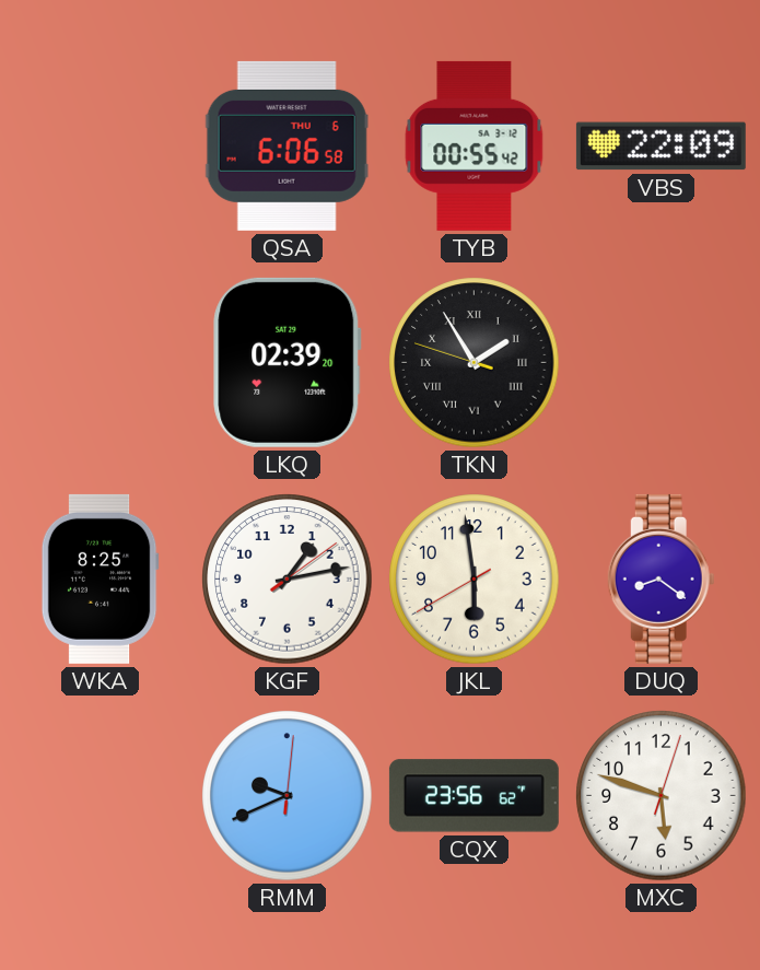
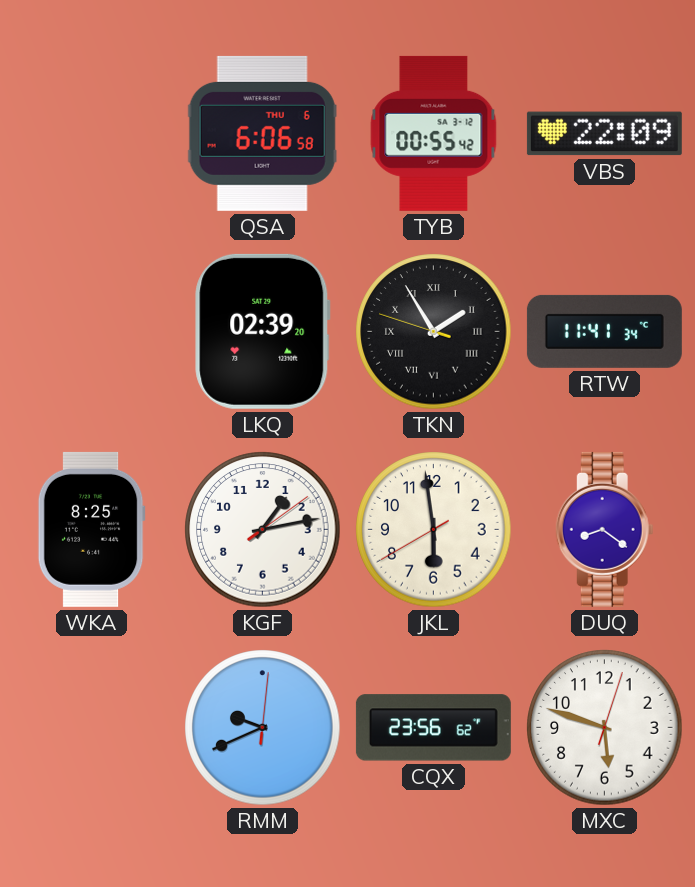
RTW: none -> 11:41 (604, 331)
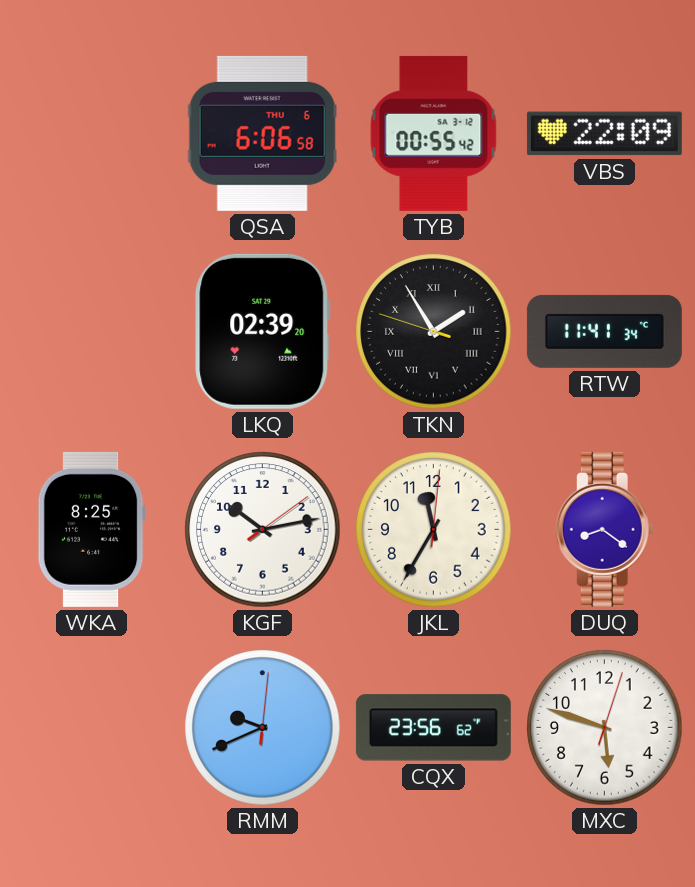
KGF: 1:13 -> 10:13 (263, 530)
JKL: 5:58 -> 11:35 (434, 530)
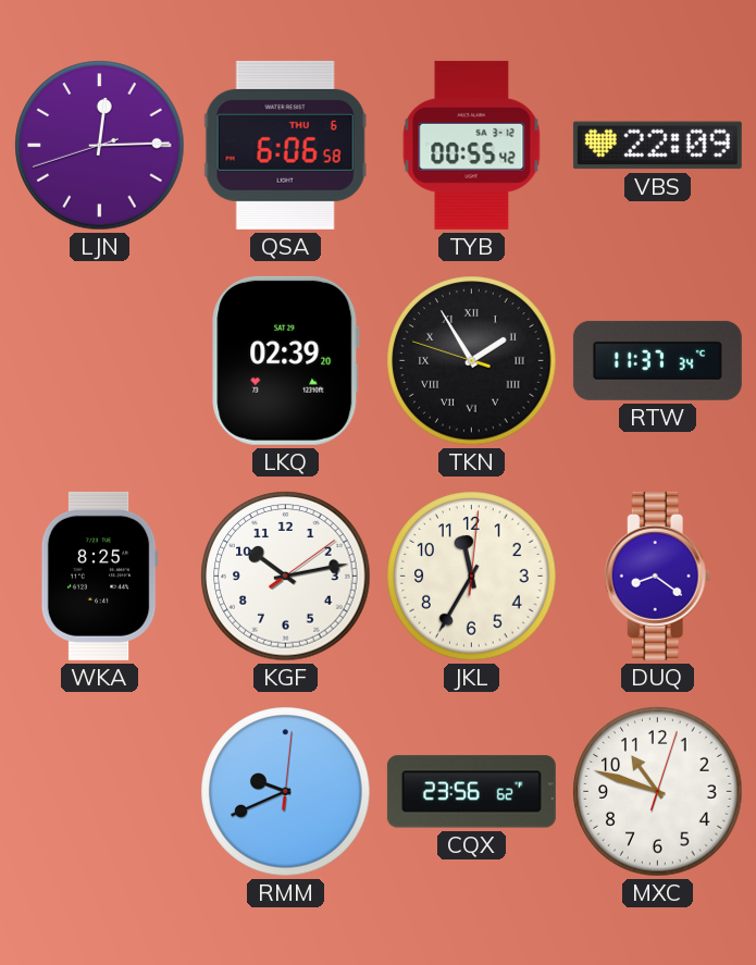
LJN: none -> 12:14 (100, 146)
RTW: 11:41 -> 11:37 (657, 360)
MXC: 5:48 -> 10:48 (658, 792)
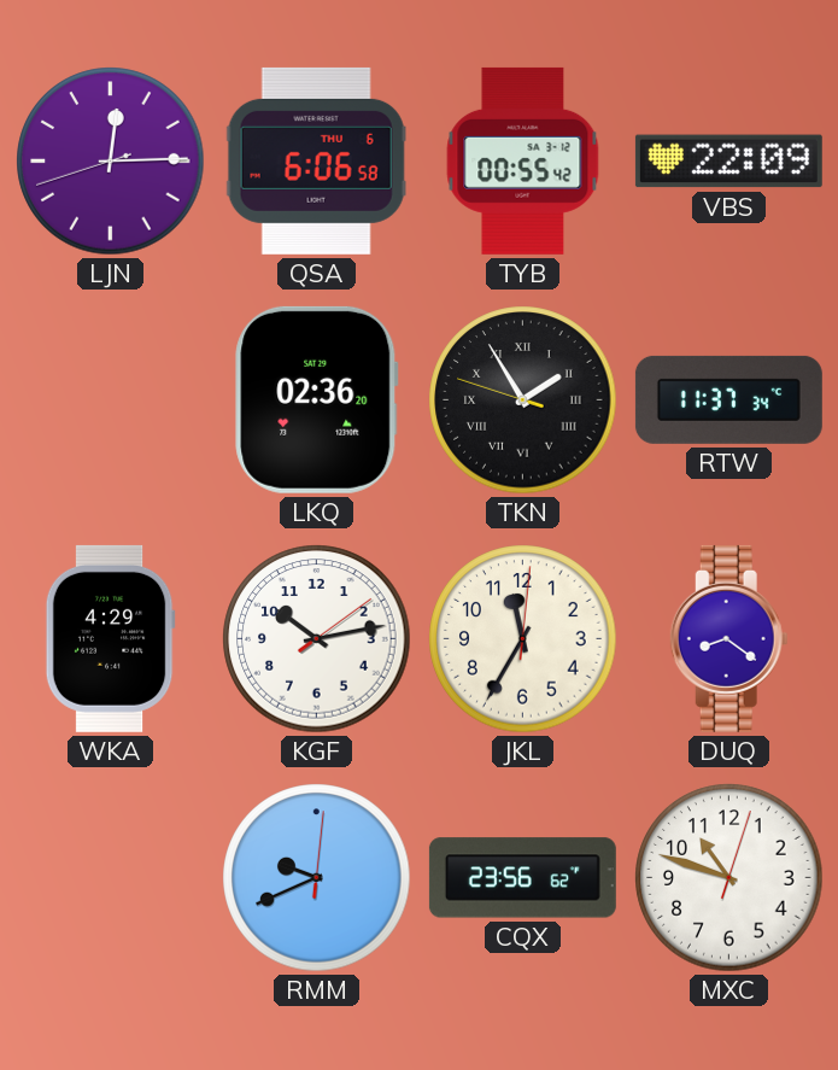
LKQ: 02:39 -> 02:36 (317, 399)
WKA: 8:25 -> 4:29 (110, 638)
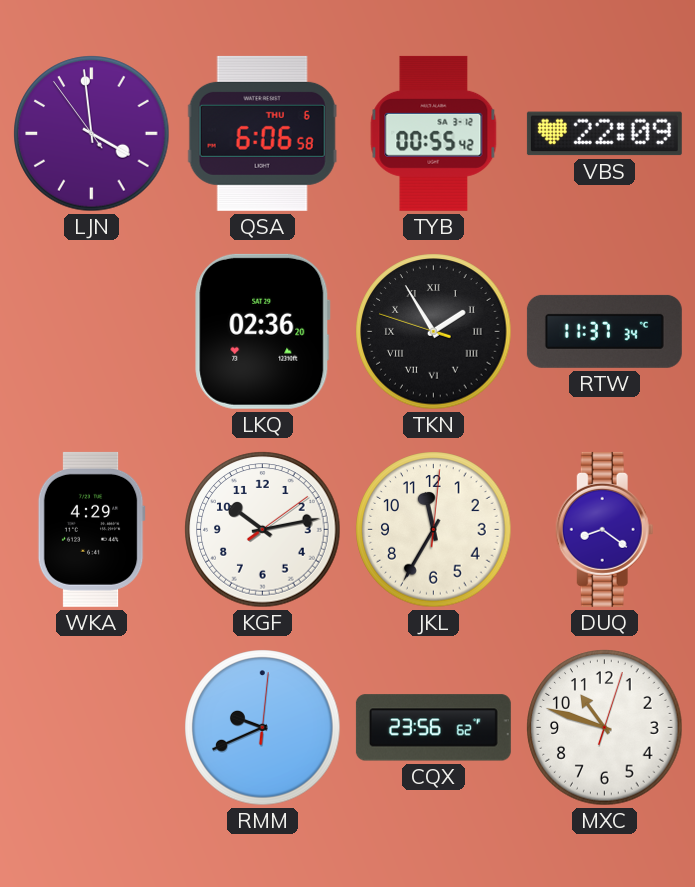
LJN: 12:14 -> 3:58 (92, 134)
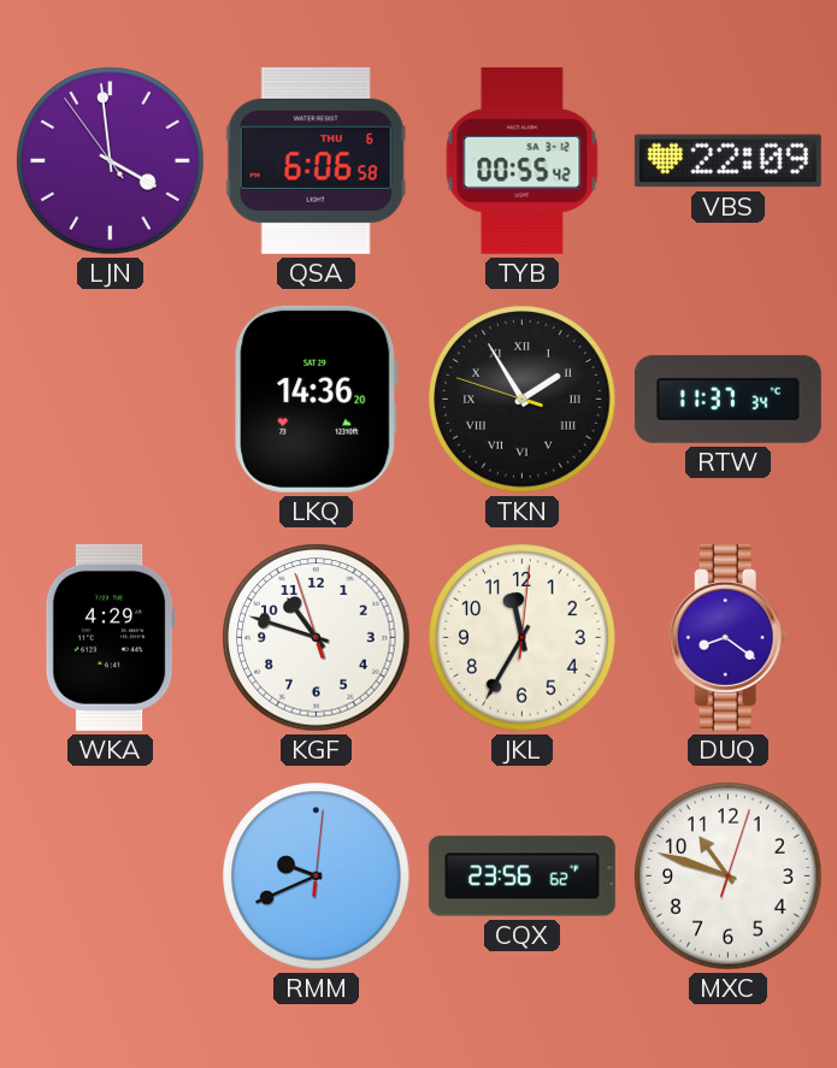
LKQ: 02:36 -> 14:36 (317, 399)
KGF: 10:13 -> 10:47 (317, 638)
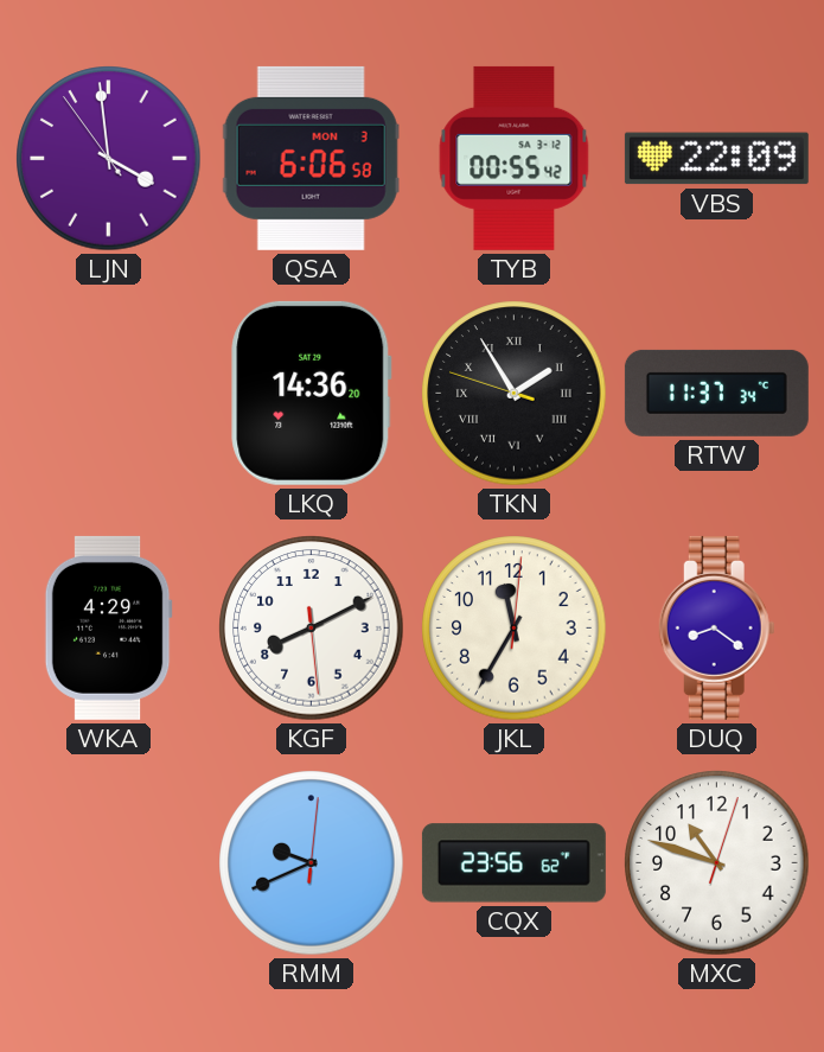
QSA date: THU 6 -> MON 3 (311, 158)
KGF: 10:47 -> 8:10 (312, 629)
